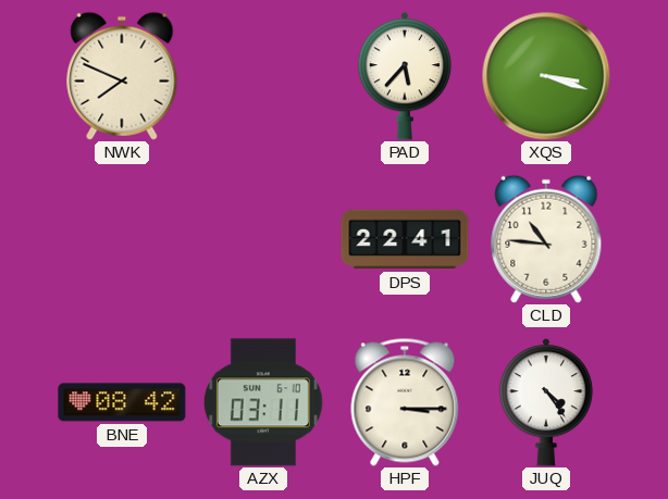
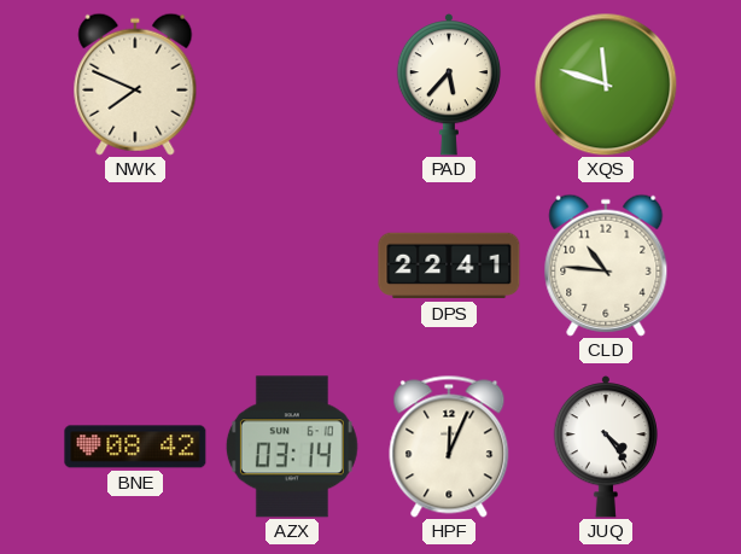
XQS: 3:18 -> 11:48 (606, 84)
AZX: 03:11 -> 03:14 (292, 447)
HPF: 3:15 -> 12:04 (449, 447)
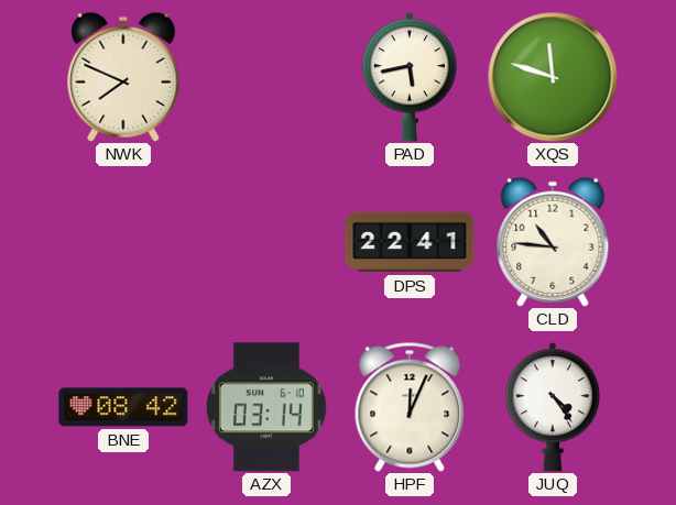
PAD: 5:37 -> 5:43 (410, 77)
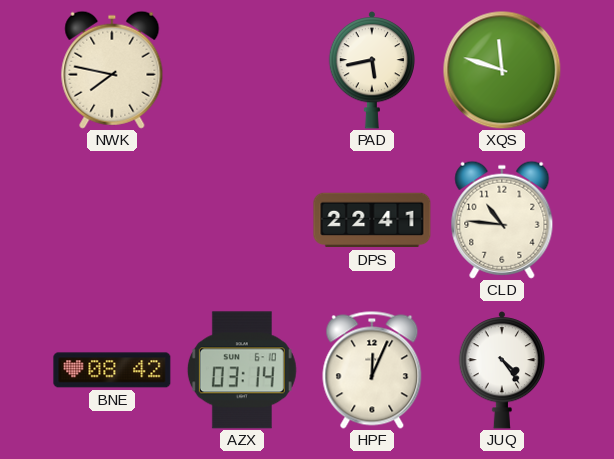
NWK: 7:49 -> 7:47 (112, 70)
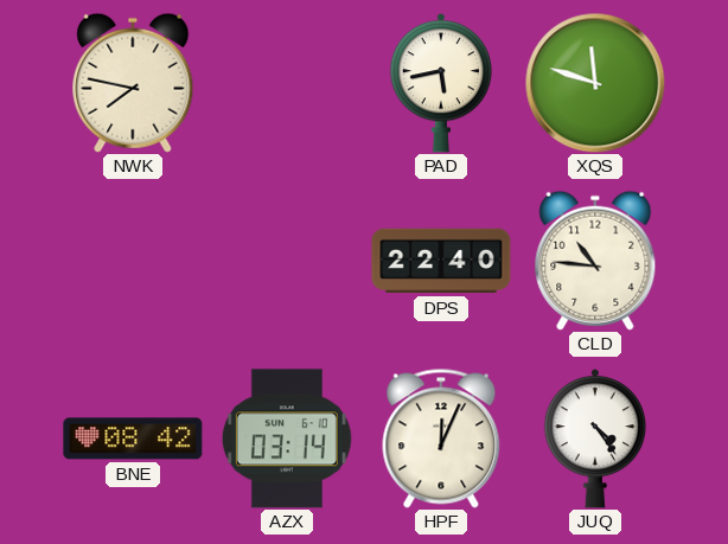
DPS: 22:41 -> 22:40 (441, 261)
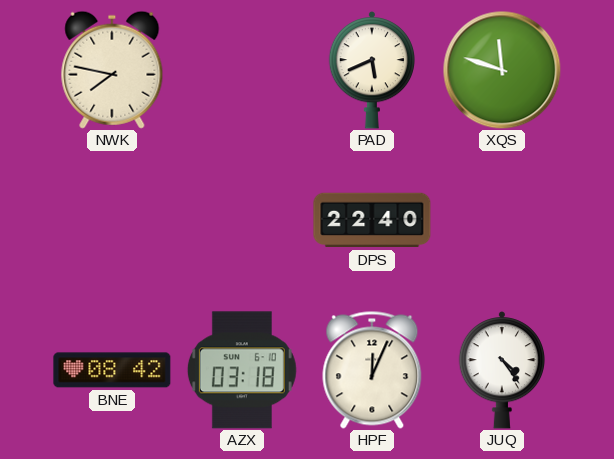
PAD: 5:43 -> 5:41 (372, 70)
CLD: 10:46 -> none (595, 261)
AZX: 03:14 -> 03:18 (242, 370)
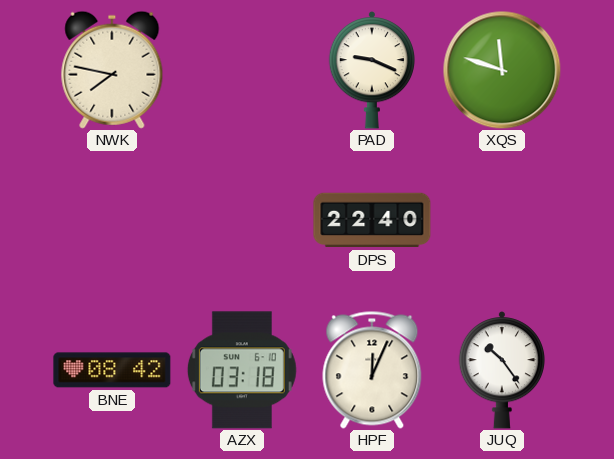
PAD: 5:41 -> 9:19 (372, 70)
JUQ: 4:24 -> 10:24 (502, 370)
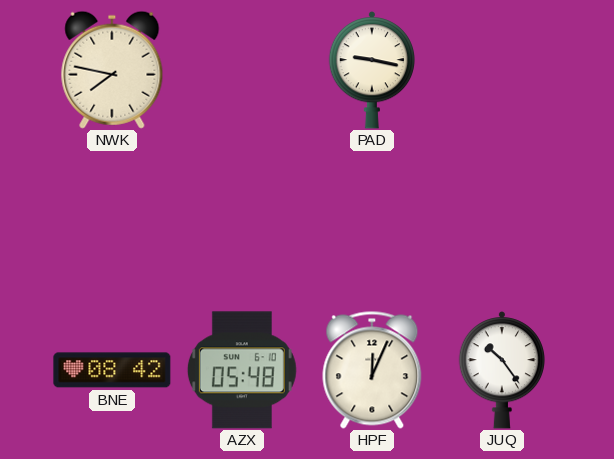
PAD: 9:19 -> 9:17 (372, 70)
XQS: 11:48 -> none (502, 70)
DPS: 22:40 -> none (372, 220)
AZX: 03:18 -> 05:48 (242, 370)
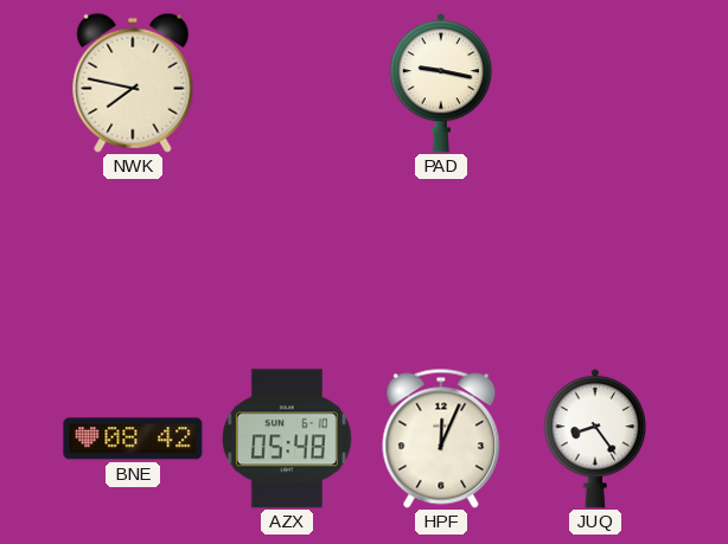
JUQ: 10:24 -> 8:24 (595, 439)
